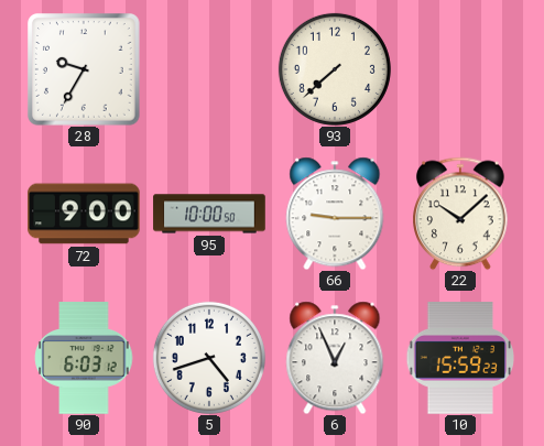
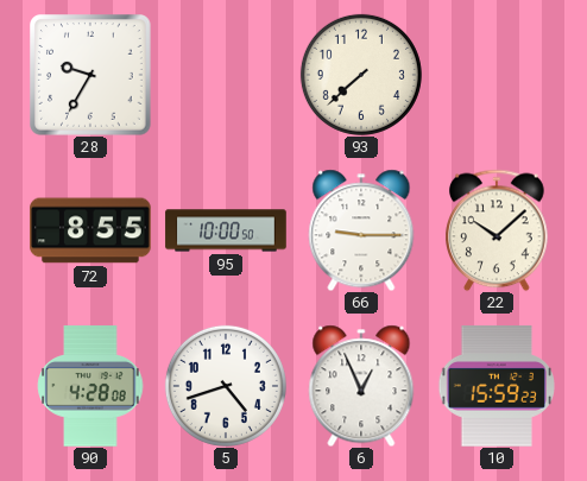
72: 9:00 -> 8:55 (90, 230)
90: 6:03 -> 4:28 (90, 386)
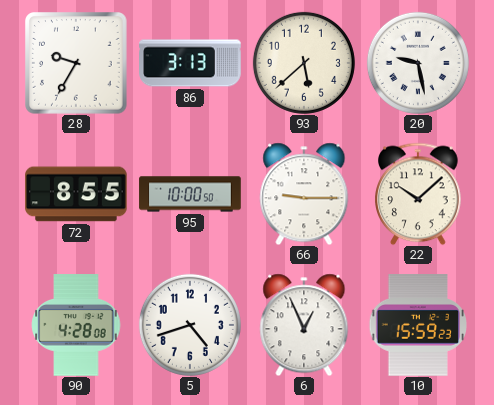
86: none -> 3:13 (190, 63)
93: 7:38 -> 5:38 (304, 63)
20: none -> 9:28 (418, 63)
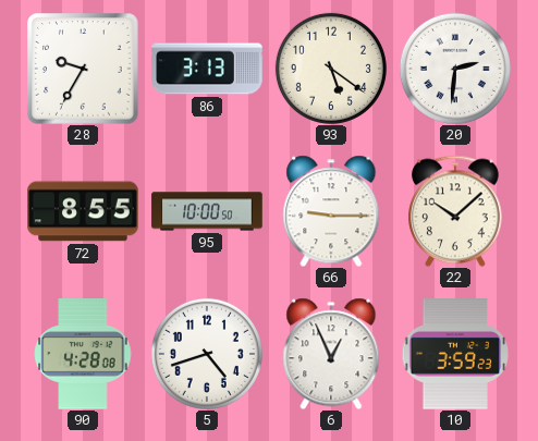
93: 5:38 -> 5:21 (331, 69)
20: 9:28 -> 2:31 (455, 69)
10: 15:59 -> 3:59 (454, 354)
